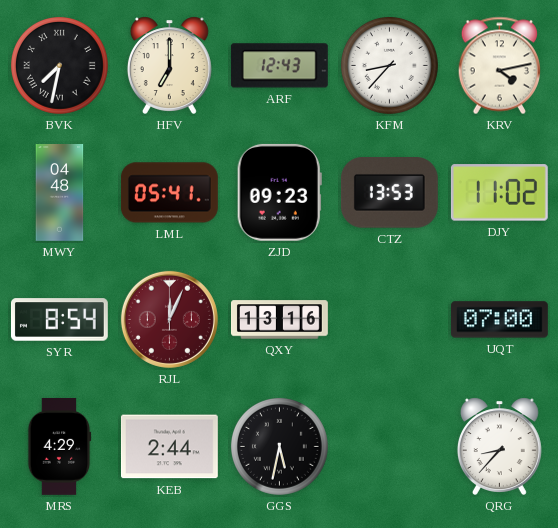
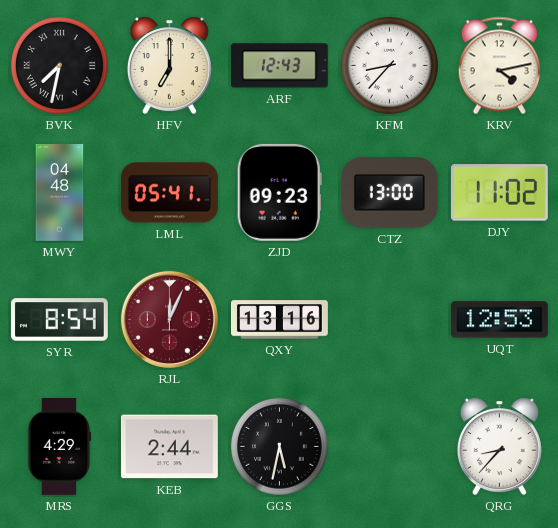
CTZ: 13:53 -> 13:00 (389, 193)
UQT: 07:00 -> 12:53 (499, 320)
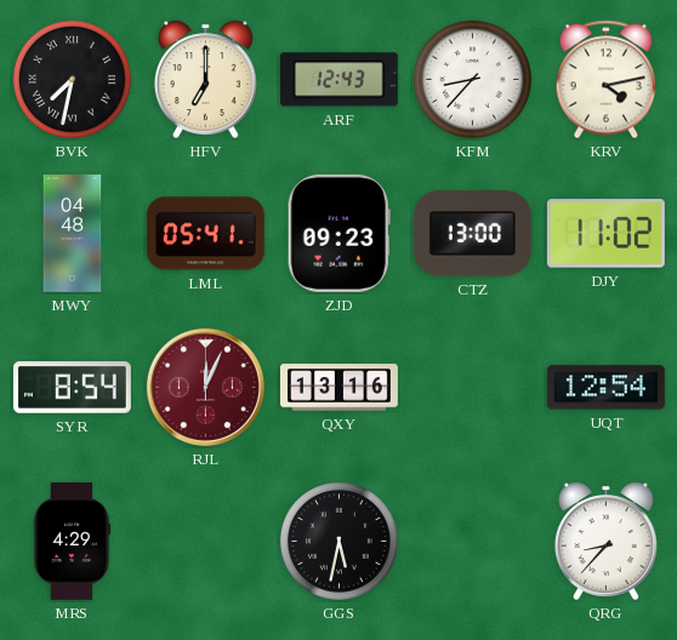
UQT: 12:53 -> 12:54 (605, 388)
KEB: 2:44 -> none (169, 447)
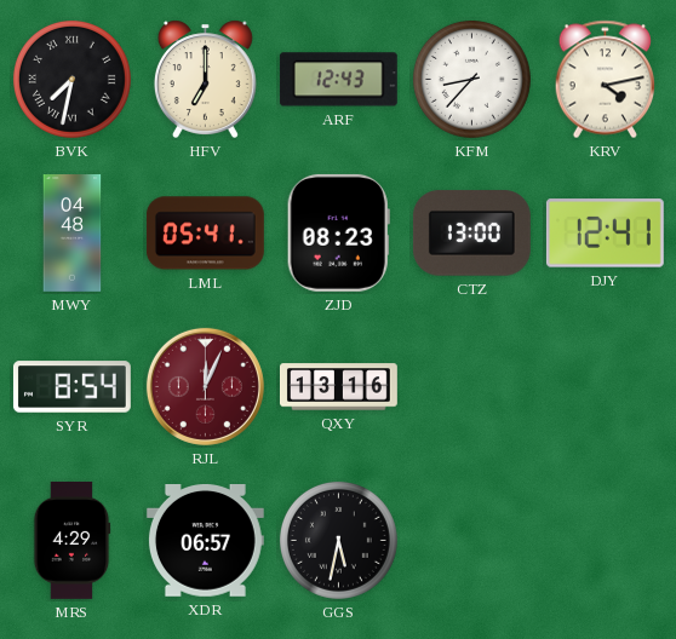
ZJD: 09:23 -> 08:23 (338, 232)
DJY: 11:02 -> 12:41 (605, 234)
UQT: 12:54 -> none (605, 388)
XDR: none -> 06:57 (205, 541)
QRG: 8:37 -> none (605, 541)
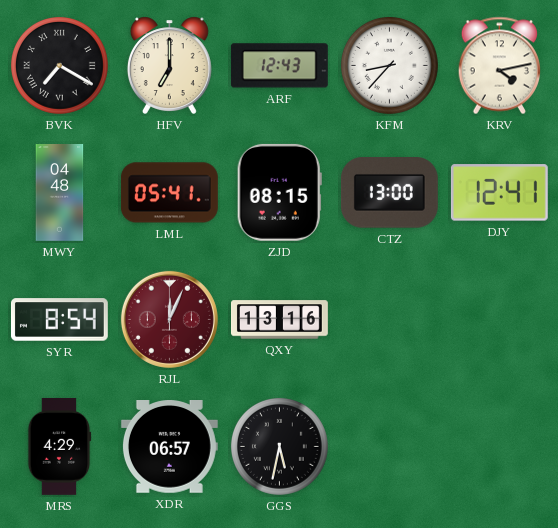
BVK: 7:32 -> 7:20 (59, 65)
ZJD: 08:23 -> 08:15 (279, 192)
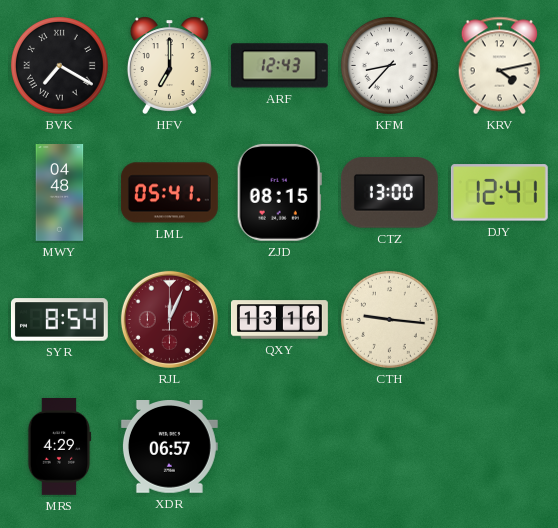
CTH: none -> 9:16 (389, 319)
GGS: 5:32 -> none (279, 446)
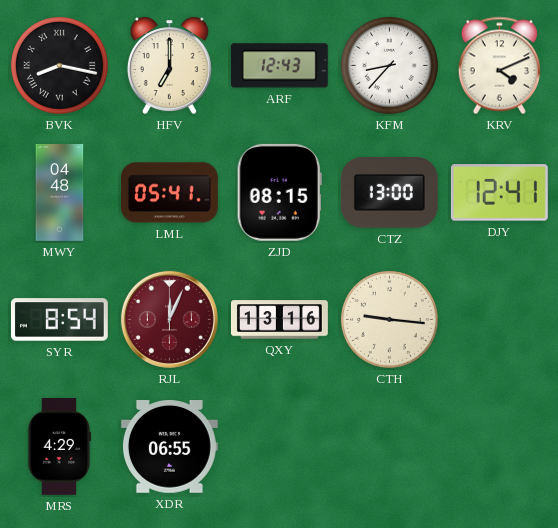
BVK: 7:20 -> 8:17 (59, 65)
KRV: 4:13 -> 4:11 (499, 66)
XDR: 06:57 -> 06:55 (169, 447)
